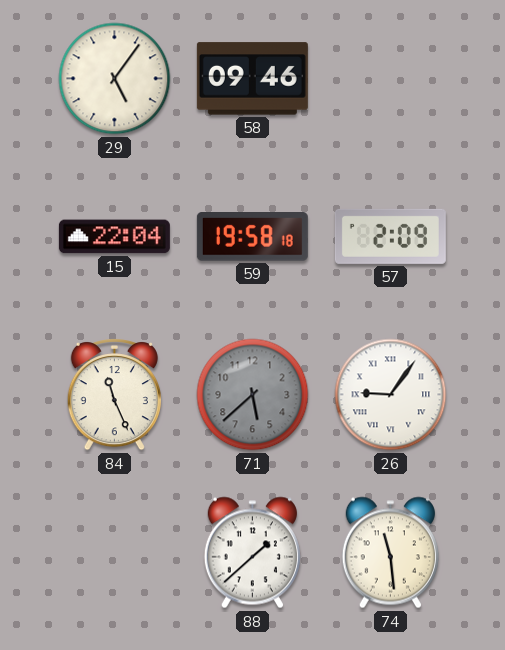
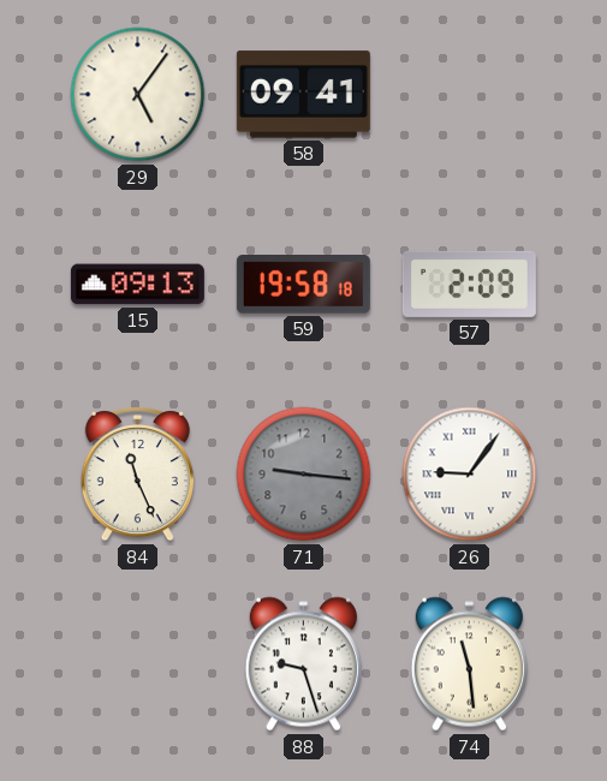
58: 09:46 -> 09:41 (303, 95)
15: 22:04 -> 09:13 (137, 285)
71: 5:38 -> 9:16 (304, 475)
88: 1:38 -> 9:27 (303, 664)
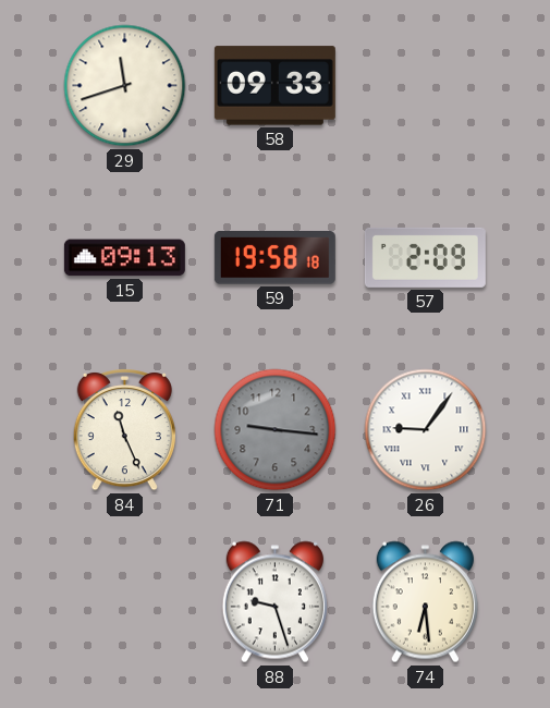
29: 5:06 -> 11:42 (125, 86)
58: 09:41 -> 09:33 (274, 86)
74: 11:29 -> 6:29 (425, 602)
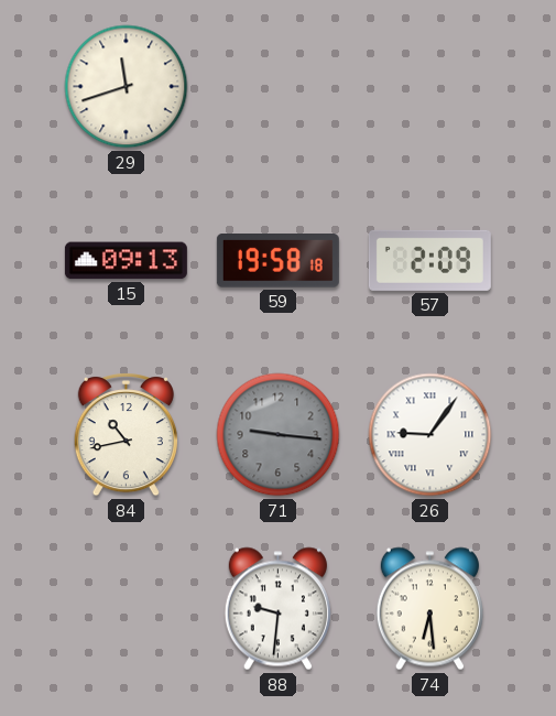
58: 09:33 -> none (274, 86)
84: 11:26 -> 10:43 (126, 435)
88: 9:27 -> 9:31 (277, 609)
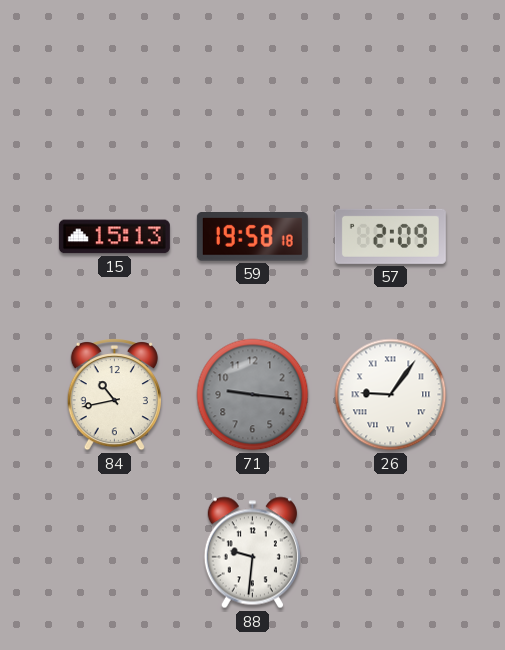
29: 11:42 -> none (127, 87)
15: 09:13 -> 15:13 (114, 237)
74: 6:29 -> none (429, 609)
